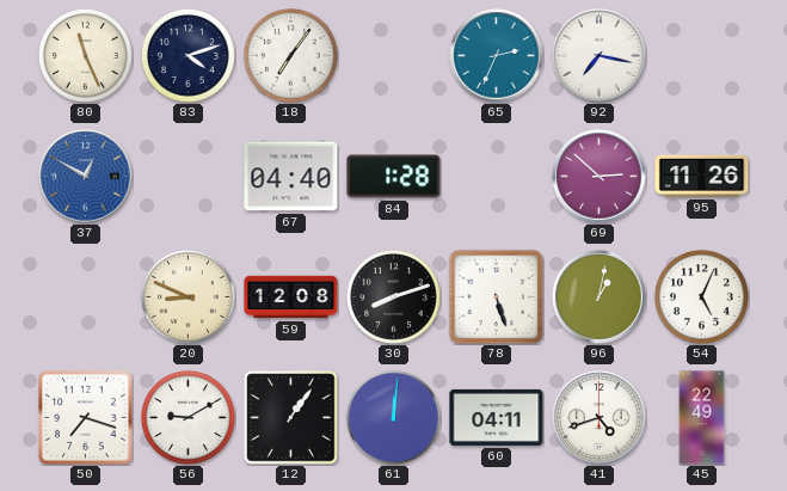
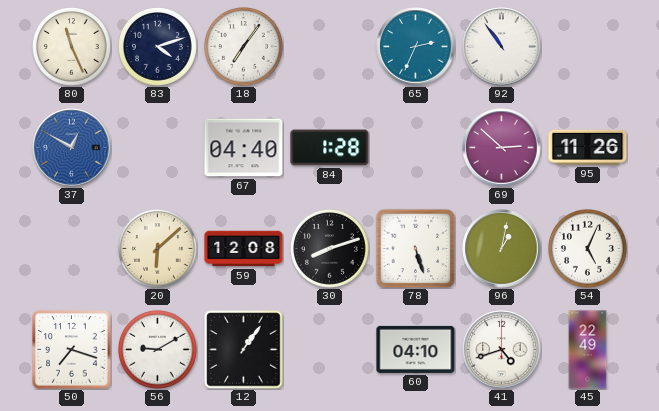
92: 7:17 -> 10:54 (502, 47)
20: 8:49 -> 6:08 (157, 248)
61: 12:01 -> none (393, 417)
60: 04:11 -> 04:10 (416, 349)
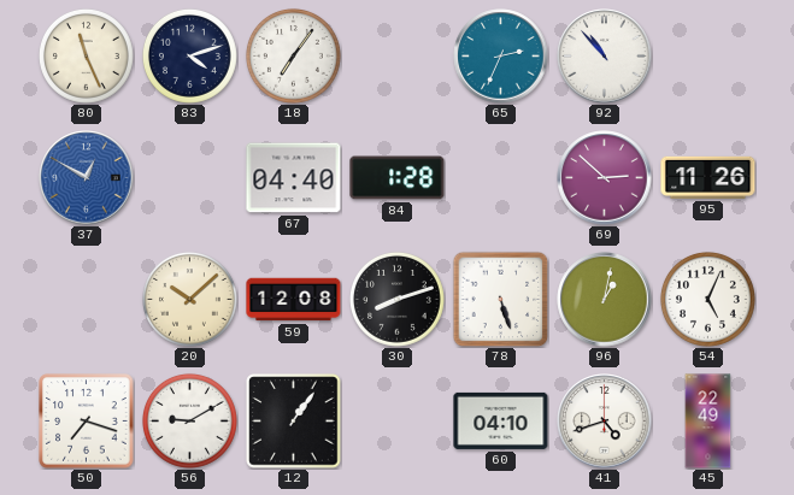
92: 10:54 -> 10:53 (605, 57)
20: 6:08 -> 10:08 (189, 299)
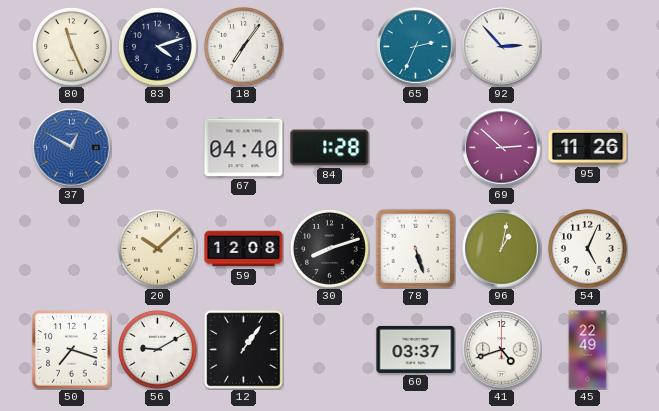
92: 10:53 -> 2:53 (502, 47)
60: 04:10 -> 03:37 (416, 349)
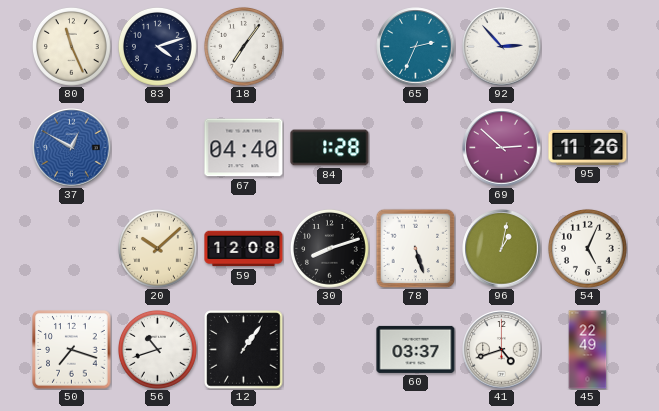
56: 9:10 -> 10:42 (157, 349)
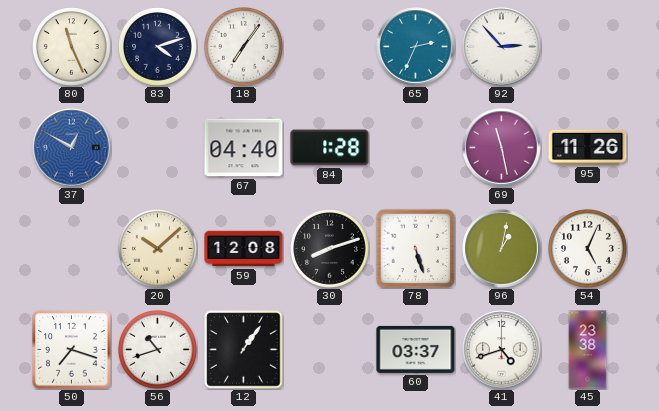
69: 2:52 -> 11:28 (502, 148)
45: 22:49 -> 23:38 (588, 350)
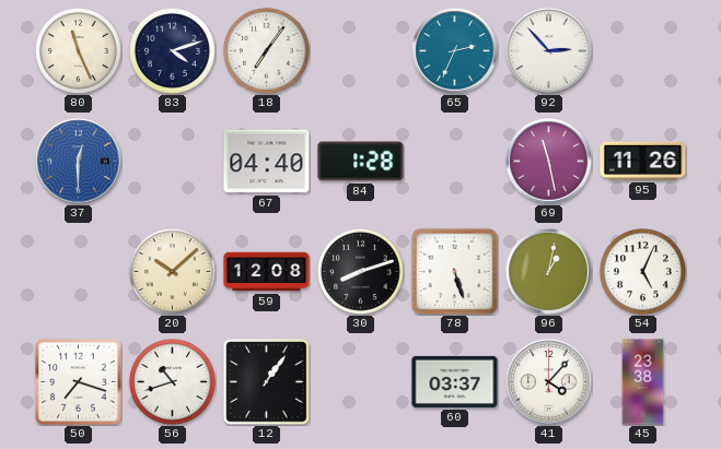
37: 12:50 -> 12:30 (79, 162)
41: 4:42 -> 4:07 (549, 382)
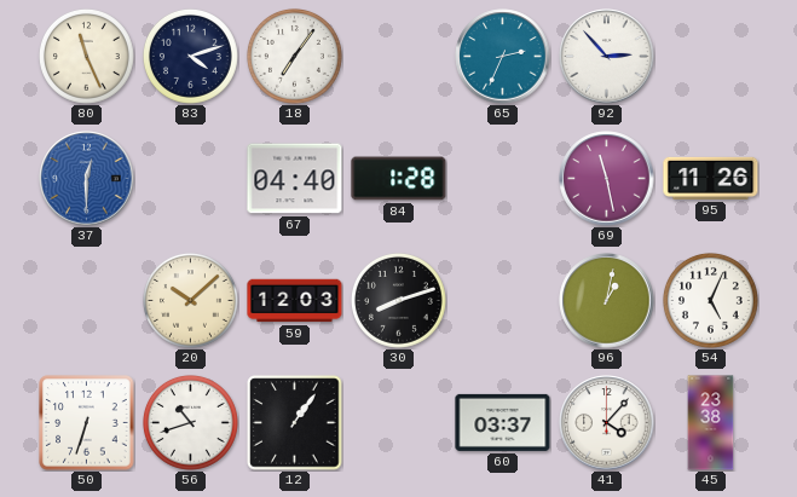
59: 12:08 -> 12:03 (295, 301)
78: 5:27 -> none (454, 271)
50: 7:18 -> 6:33 (87, 423)
